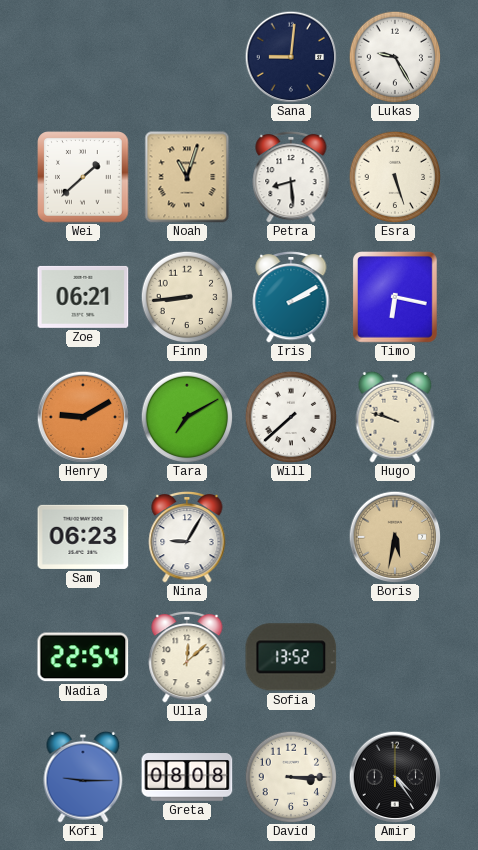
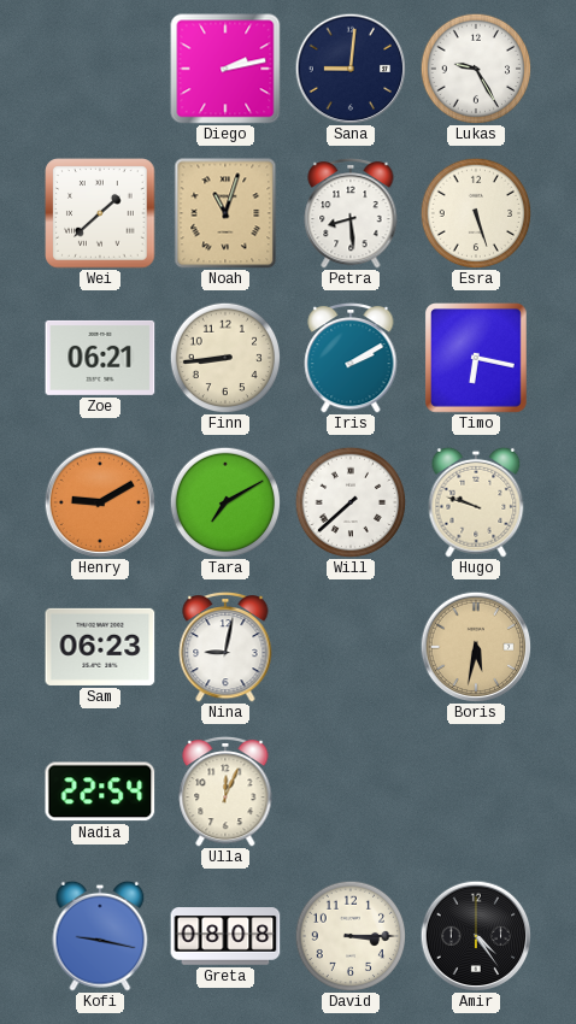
Diego: none -> 2:13 (225, 69)
Nina: 9:05 -> 9:02 (225, 647)
Ulla: 12:08 -> 12:04 (225, 791)
Sofia: 13:52 -> none (291, 657)
Kofi: 9:15 -> 9:17 (100, 936)
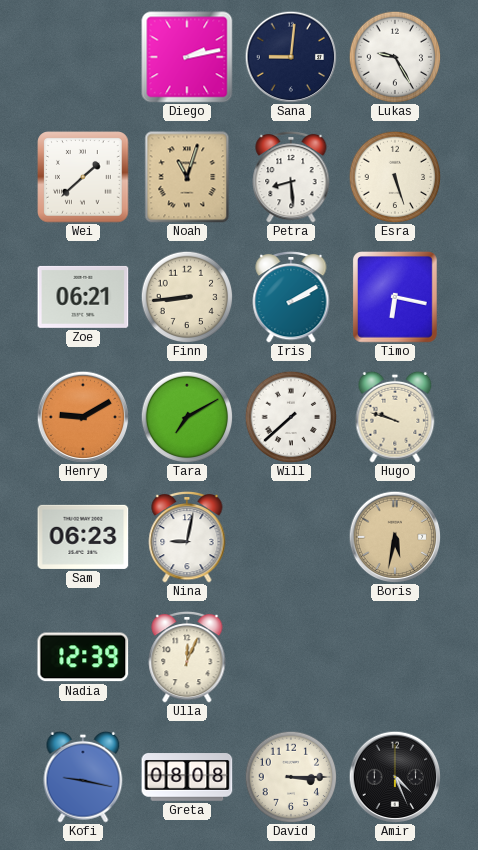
Nadia: 22:54 -> 12:39 (83, 657)
Amir: 4:24 -> 4:26 (395, 777)
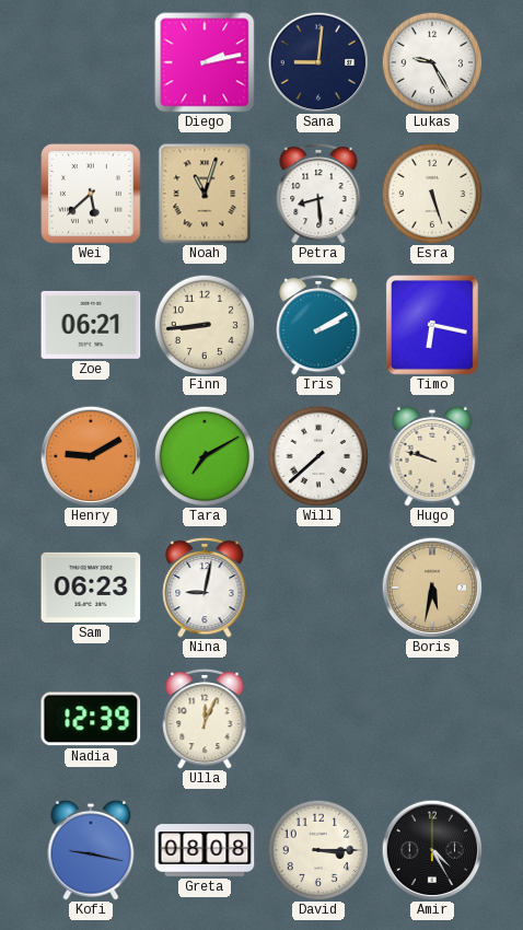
Wei: 1:38 -> 5:38 (91, 194)
Amir: 4:26 -> 4:25 (432, 850)
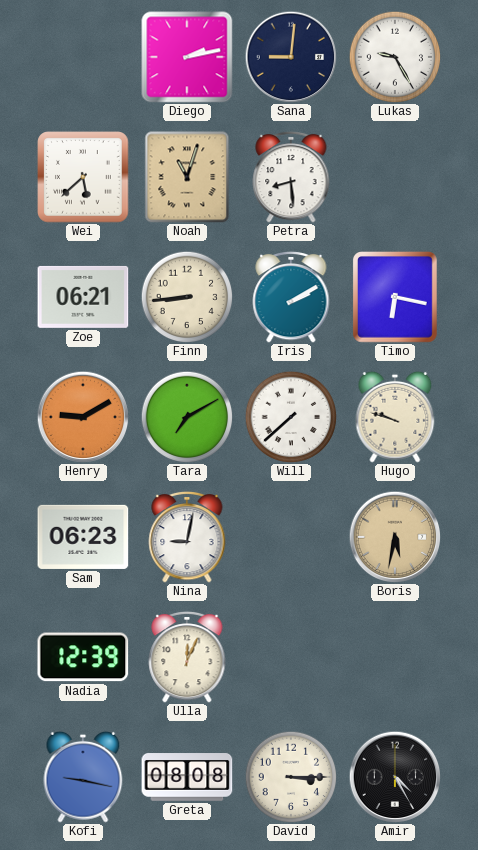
Esra: 5:27 -> none (432, 194)
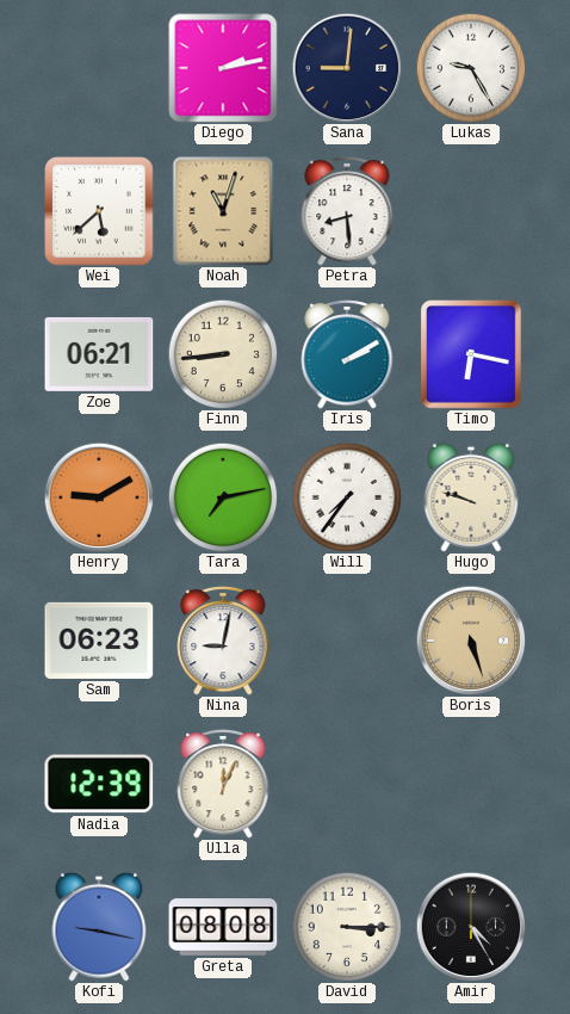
Tara: 7:10 -> 7:13 (223, 497)
Will: 7:38 -> 7:36 (347, 497)
Boris: 5:32 -> 5:27 (471, 641)
